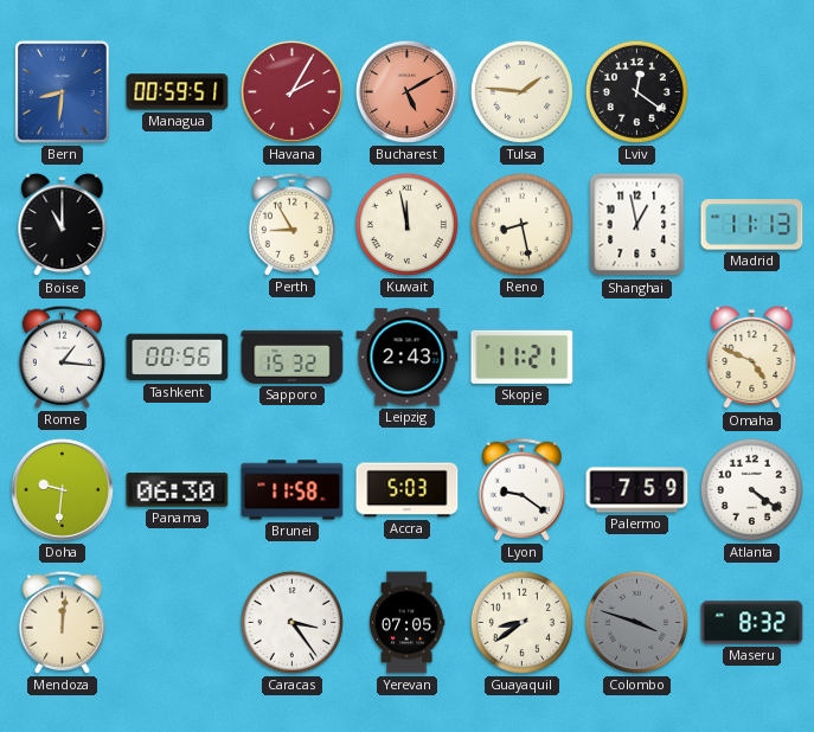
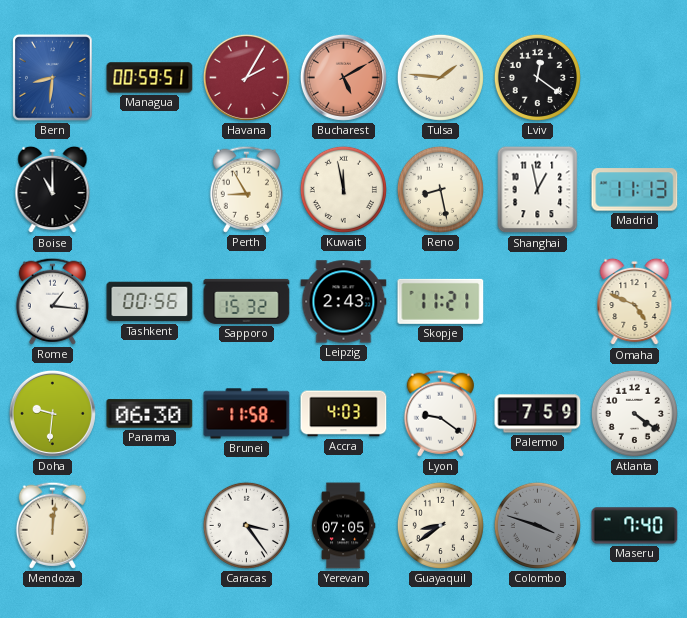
Accra: 5:03 -> 4:03 (344, 414)
Maseru: 8:32 -> 7:40 (635, 526)
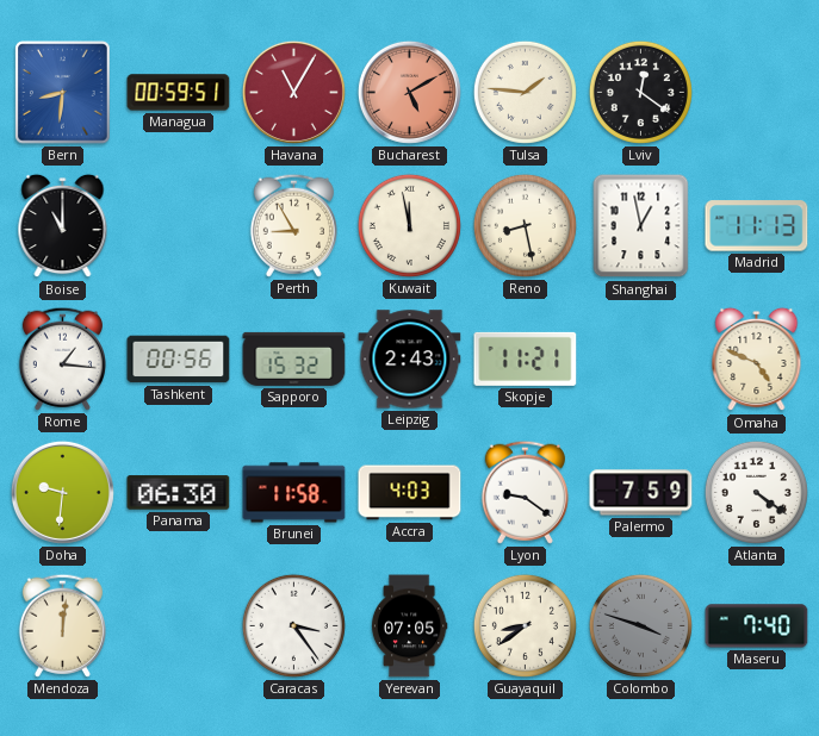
Havana: 2:05 -> 11:05 (293, 92)
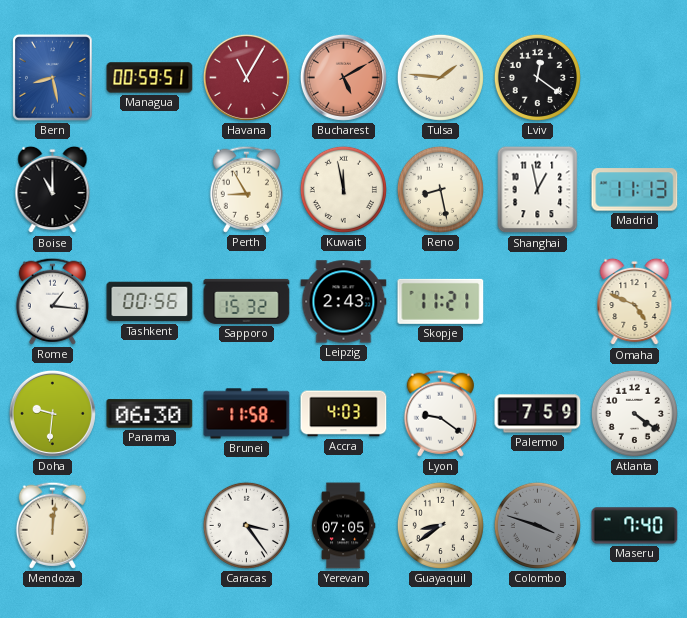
Bern: 8:31 -> 8:28 (53, 78)
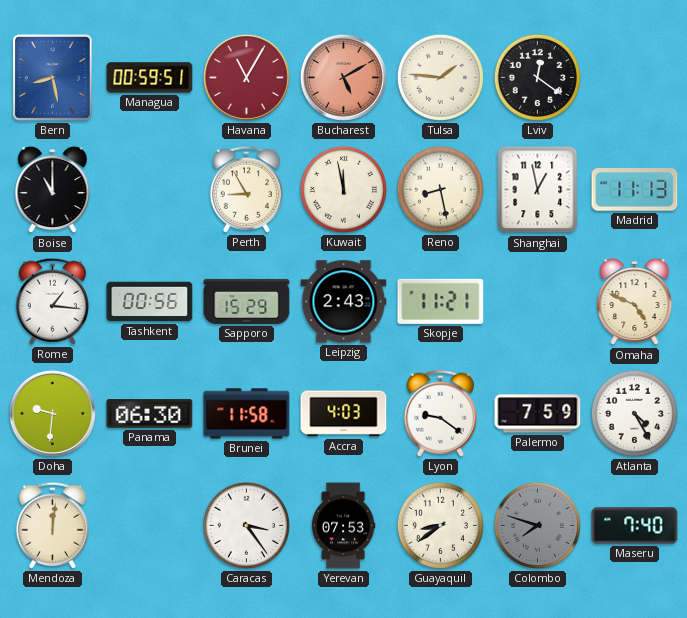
Sapporo: 15:32 -> 15:29 (247, 301)
Atlanta: 4:21 -> 4:25 (634, 413)
Yerevan: 07:05 -> 07:53 (343, 526)
Colombo: 3:48 -> 7:48 (537, 525)
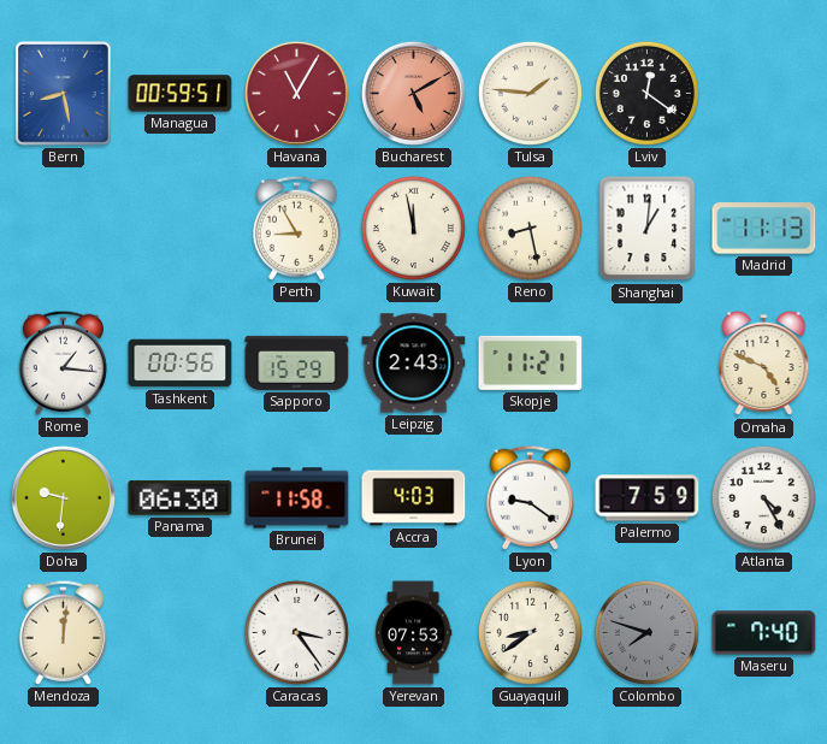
Boise: 11:00 -> none (53, 190)
Shanghai: 12:58 -> 1:01 (648, 229)
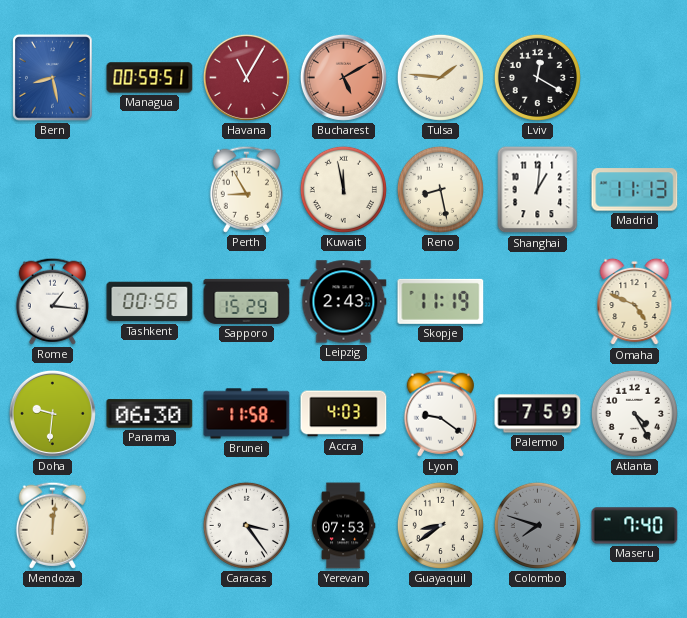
Lviv: 12:21 -> 12:20 (537, 77)
Skopje: 11:21 -> 11:19 (441, 301)
